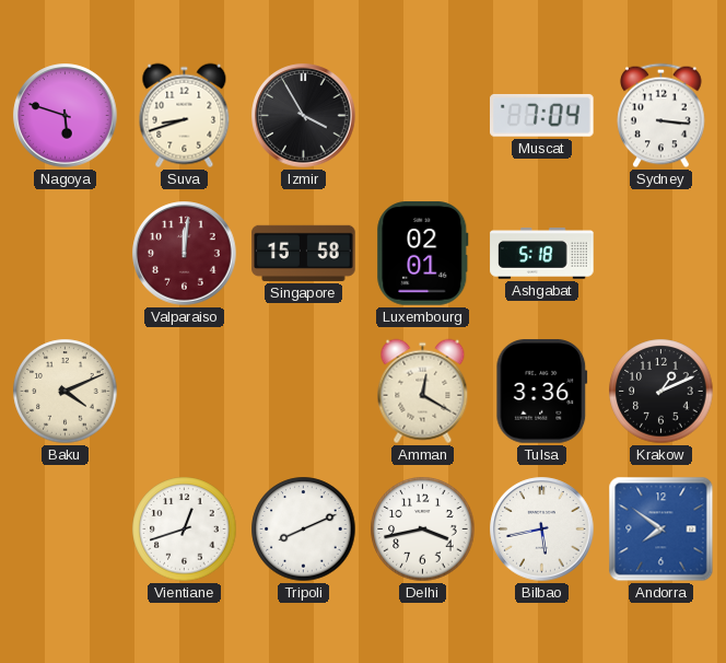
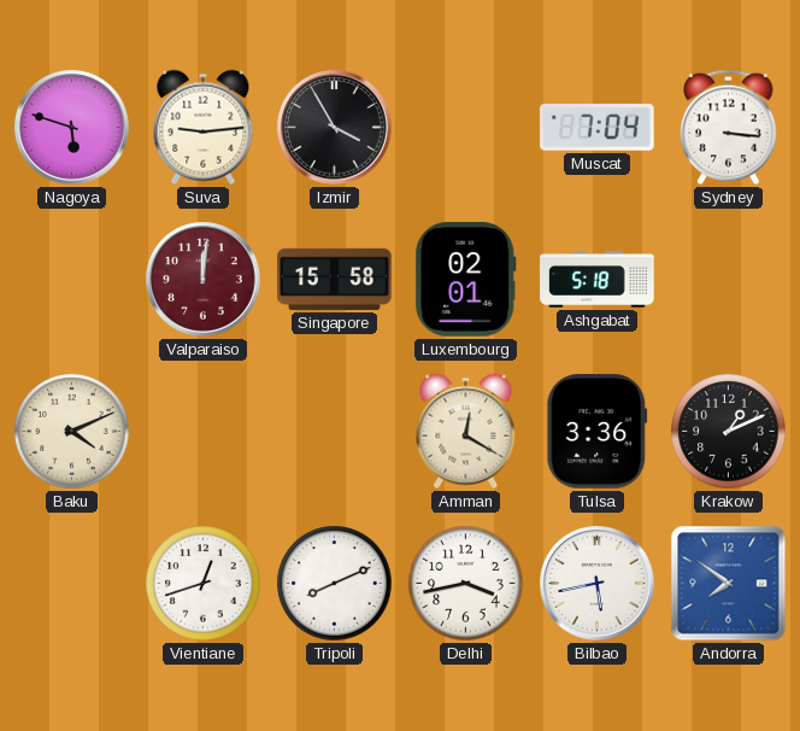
Suva: 8:42 -> 9:14 (204, 128)
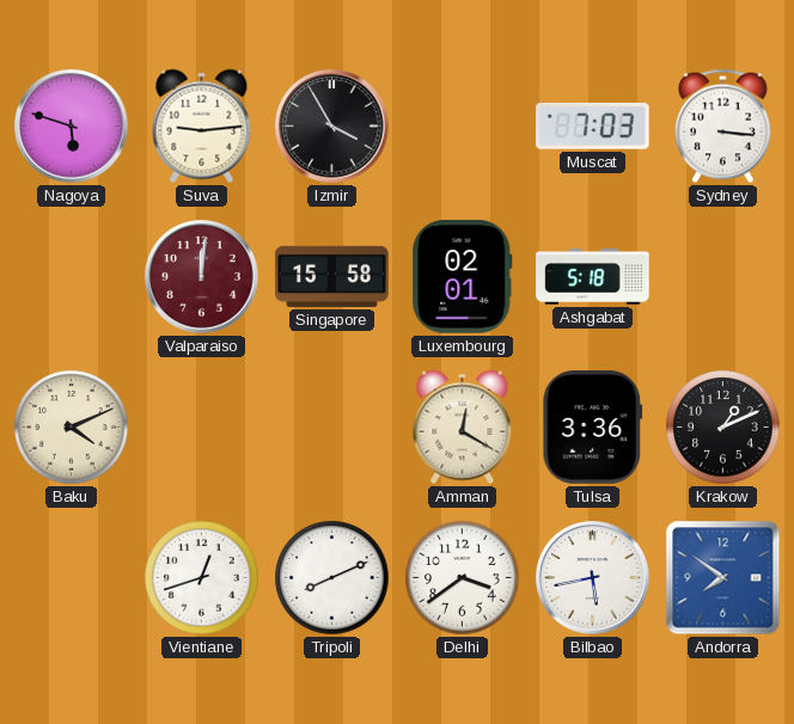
Muscat: 7:04 -> 7:03 (593, 125)
Delhi: 3:43 -> 3:39 (463, 578)
